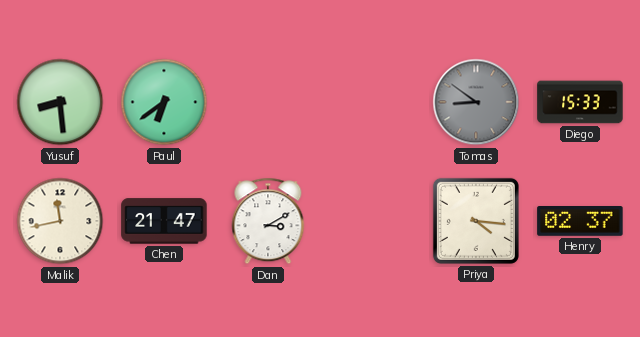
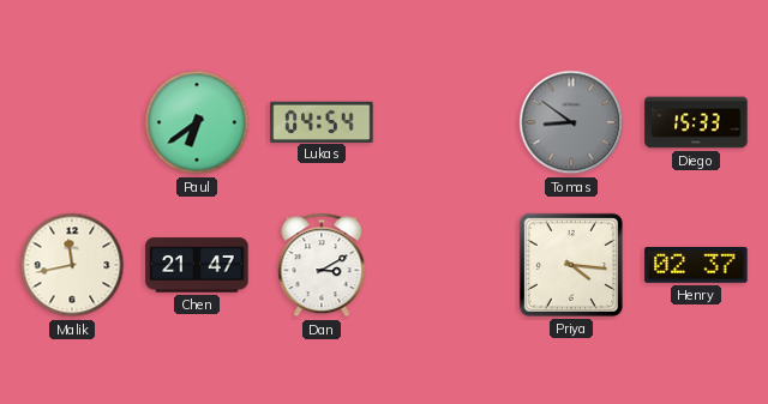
Yusuf: 8:29 -> none (60, 102)
Lukas: none -> 04:54 (322, 121)
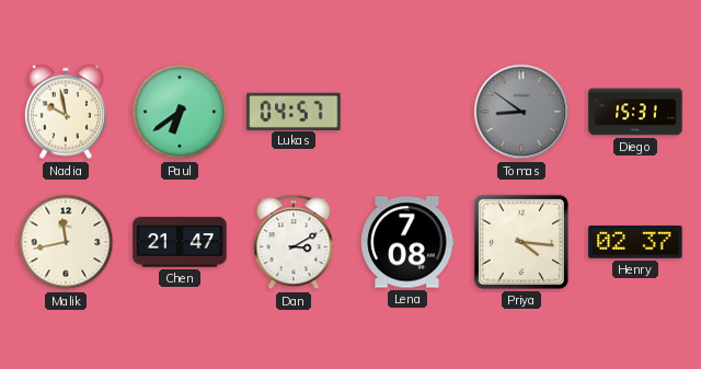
Nadia: none -> 9:58 (66, 112)
Lukas: 04:54 -> 04:57 (294, 111)
Diego: 15:33 -> 15:31 (635, 112)
Lena: none -> 7:08 (407, 242)
